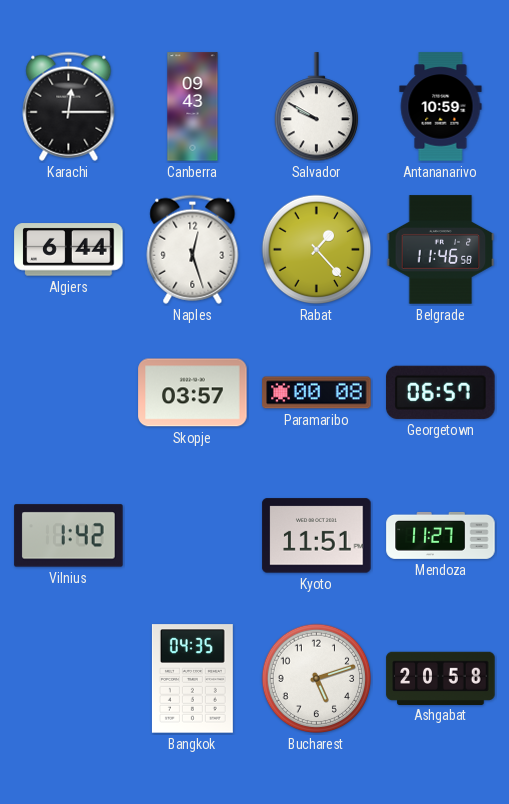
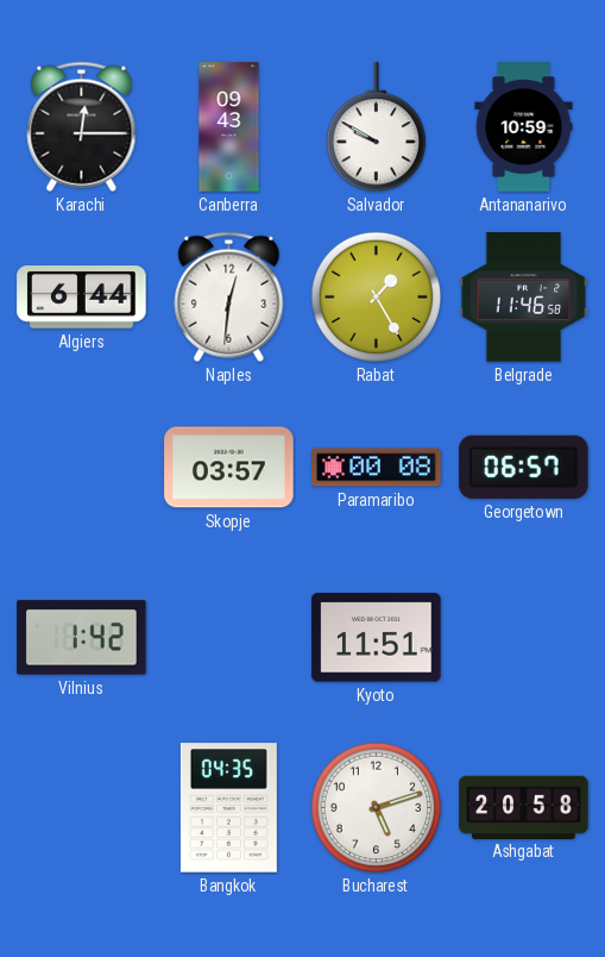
Naples: 12:27 -> 12:31 (229, 296)
Rabat: 1:23 -> 1:25 (377, 298)
Mendoza: 11:27 -> none (441, 535)
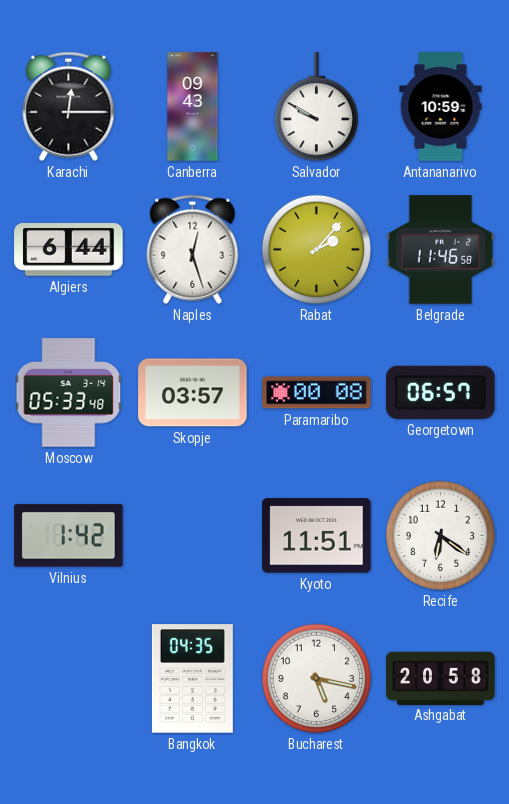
Naples: 12:31 -> 12:27 (193, 249)
Rabat: 1:25 -> 2:07 (317, 250)
Moscow: none -> 05:33 (69, 393)
Recife: none -> 6:21 (441, 536)
Bucharest: 5:12 -> 5:17 (317, 679)
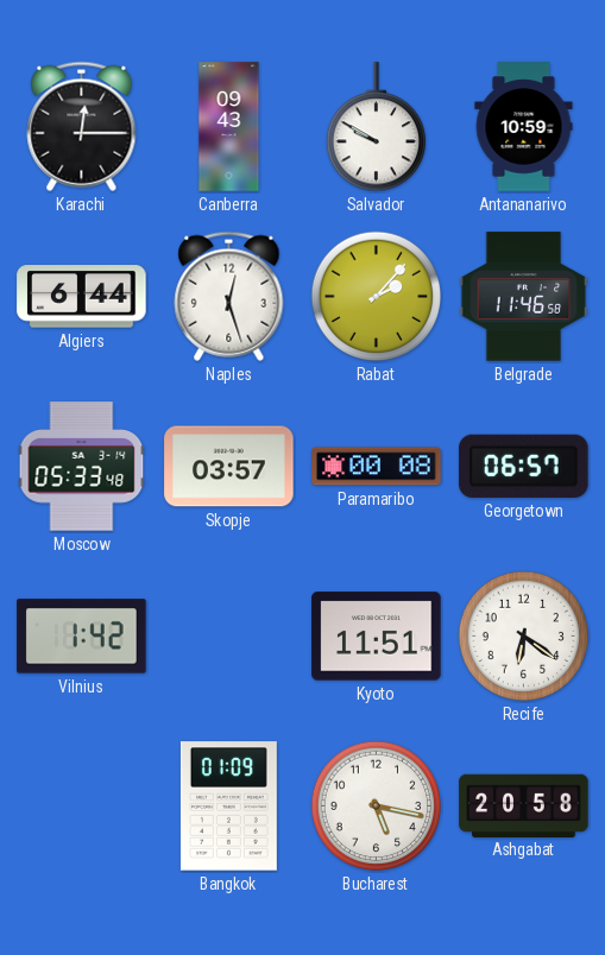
Bangkok: 04:35 -> 01:09 (228, 807)
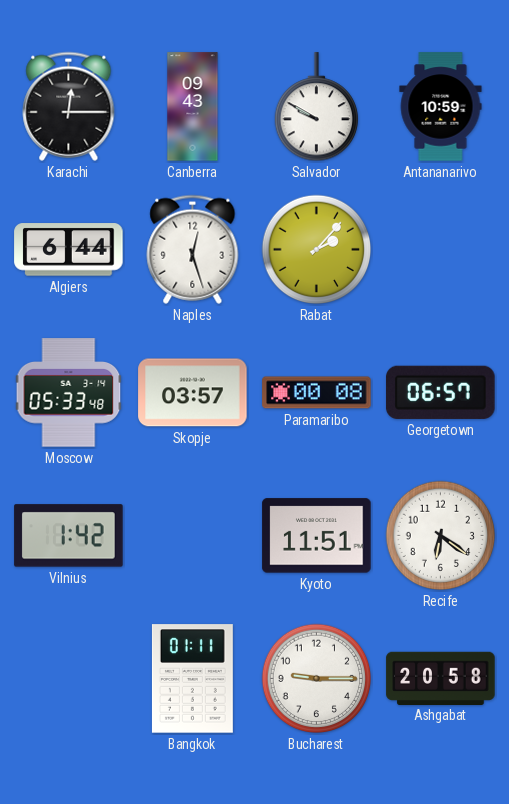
Belgrade: 11:46 -> none (524, 297)
Bangkok: 01:09 -> 01:11 (192, 679)
Bucharest: 5:17 -> 9:15 (317, 679)
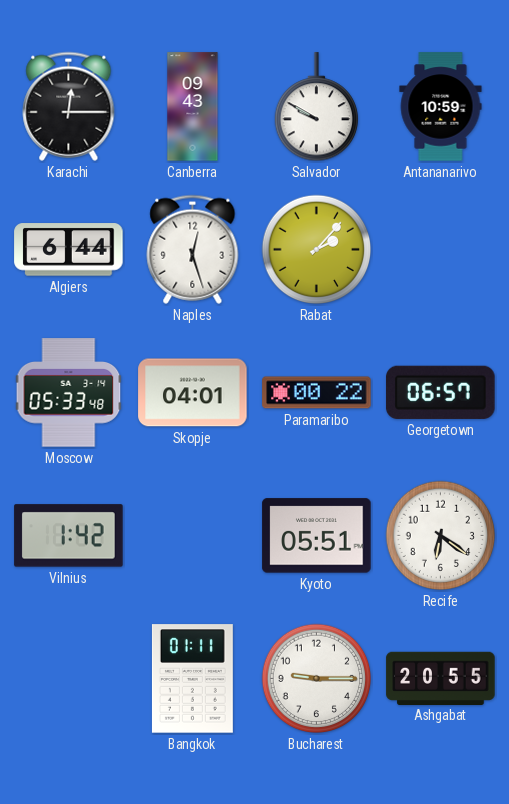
Skopje: 03:57 -> 04:01 (193, 393)
Paramaribo: 00:08 -> 00:22 (317, 393)
Kyoto: 11:51 -> 05:51 (317, 536)
Ashgabat: 20:58 -> 20:55 (441, 678)
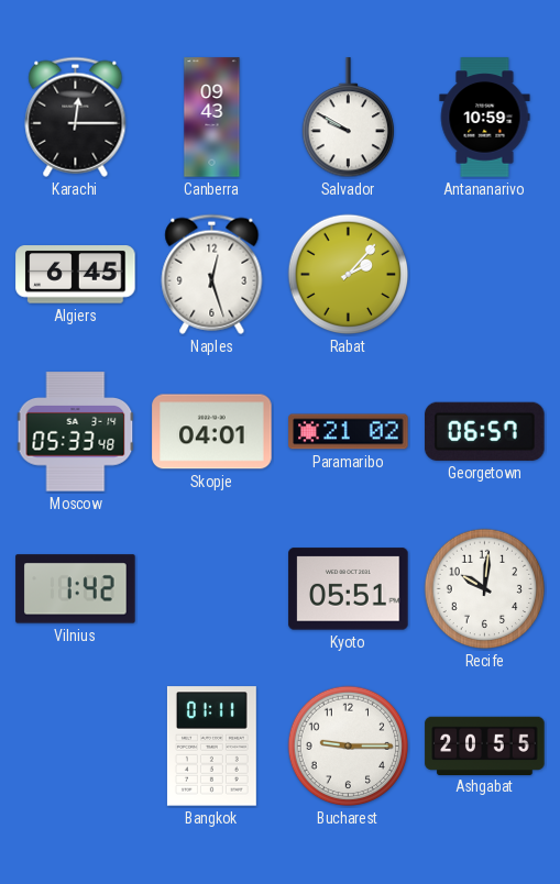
Algiers: 6:44 -> 6:45 (76, 275)
Paramaribo: 00:22 -> 21:02 (349, 432)
Recife: 6:21 -> 10:01 (485, 589)
